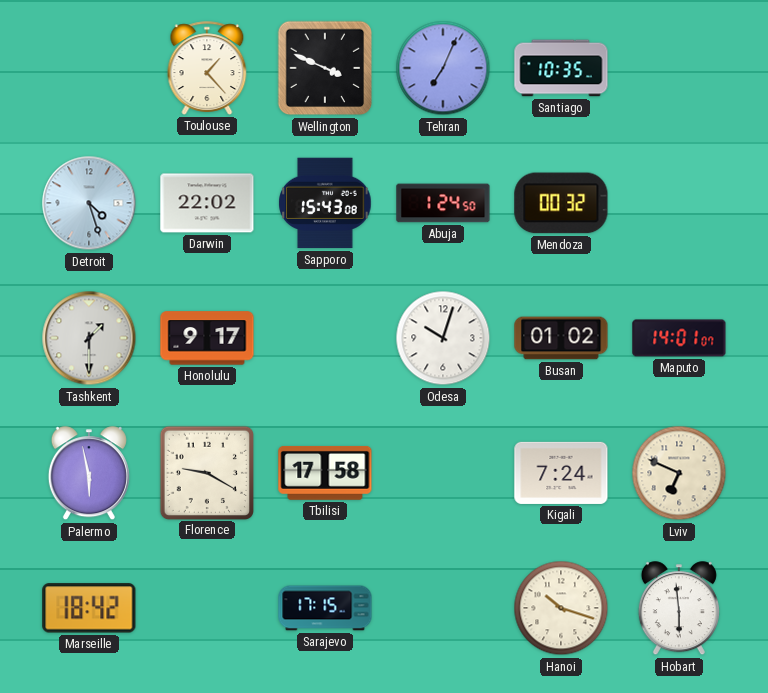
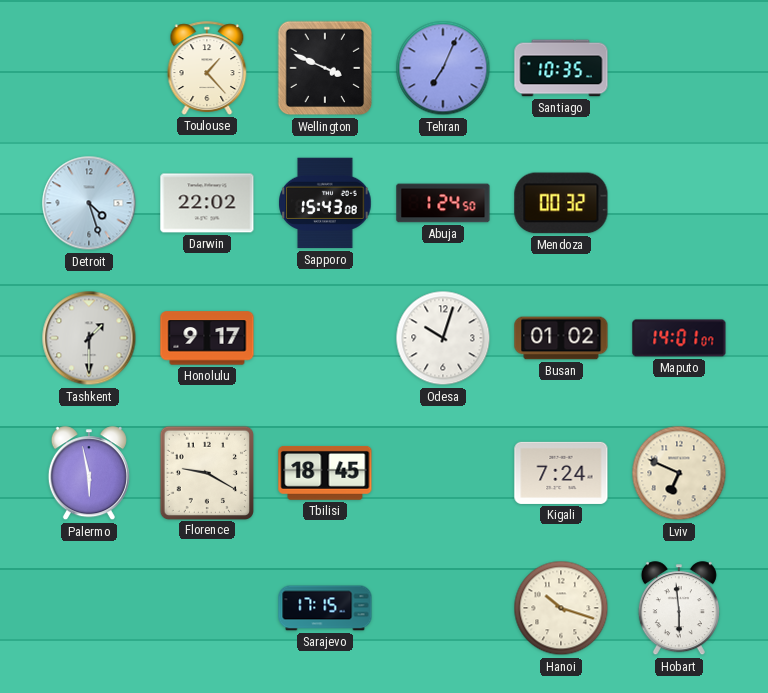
Tbilisi: 17:58 -> 18:45 (325, 473)
Marseille: 18:42 -> none (89, 608)
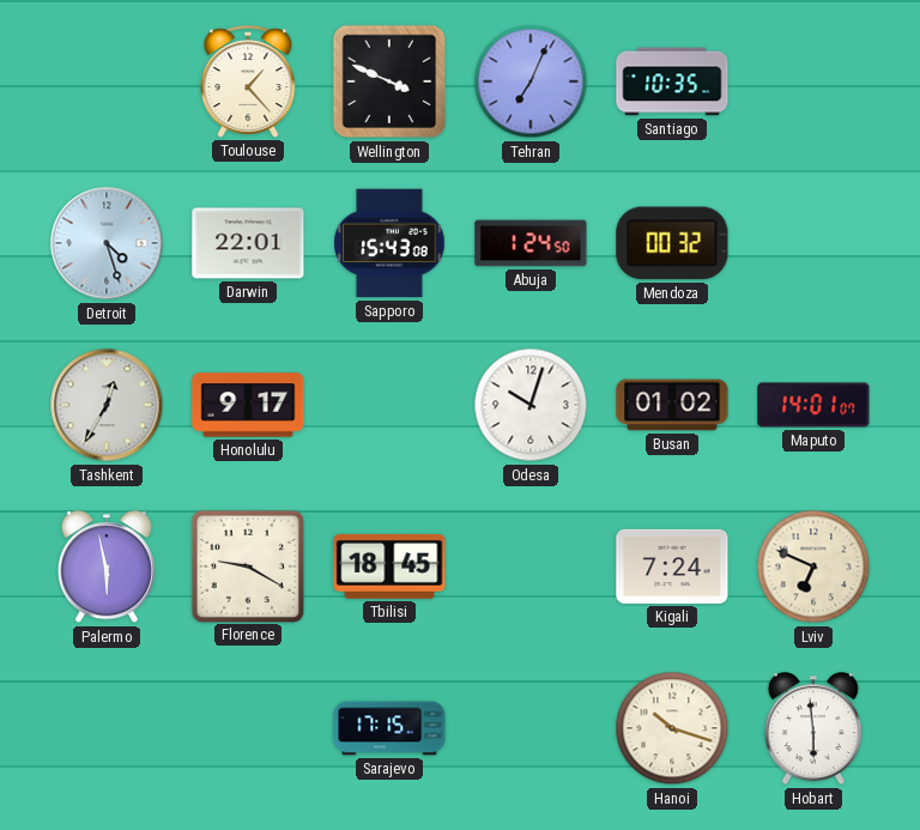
Darwin: 22:02 -> 22:01 (248, 243)
Tashkent: 1:30 -> 12:35 (107, 405)
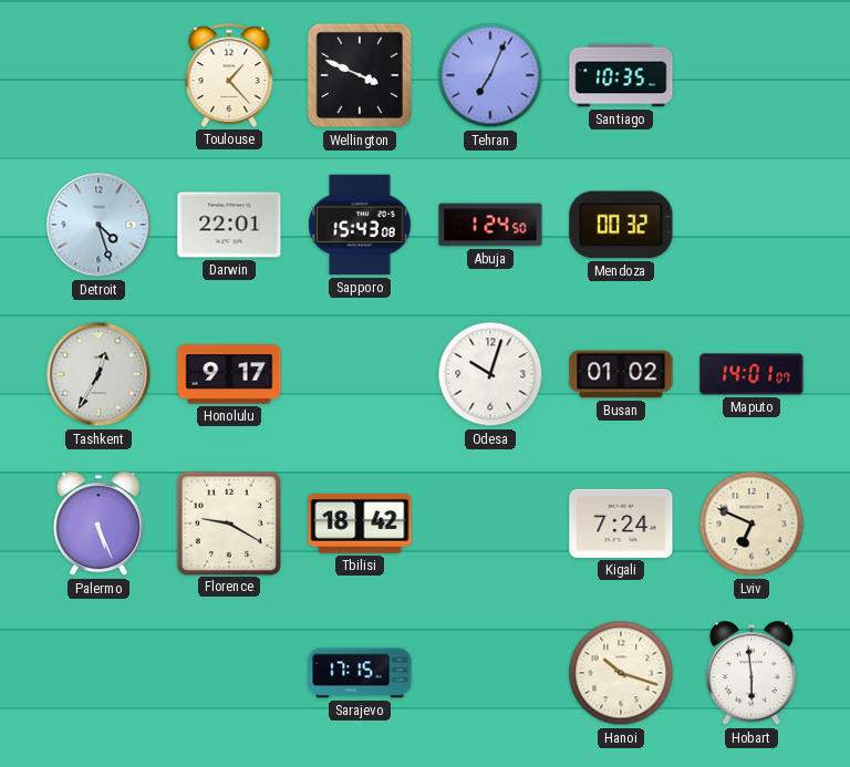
Palermo: 5:58 -> 5:26 (99, 525)
Tbilisi: 18:45 -> 18:42 (360, 524)
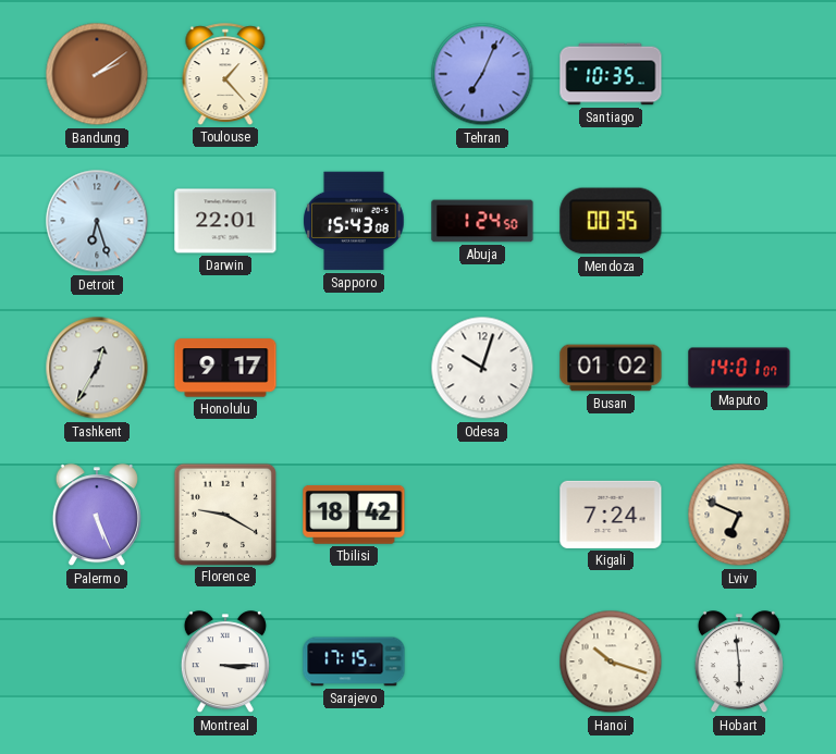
Bandung: none -> 2:09 (97, 74)
Wellington: 3:49 -> none (360, 75)
Detroit: 4:27 -> 6:27 (97, 221)
Mendoza: 00:32 -> 00:35 (611, 221)
Montreal: none -> 3:15 (225, 663)
